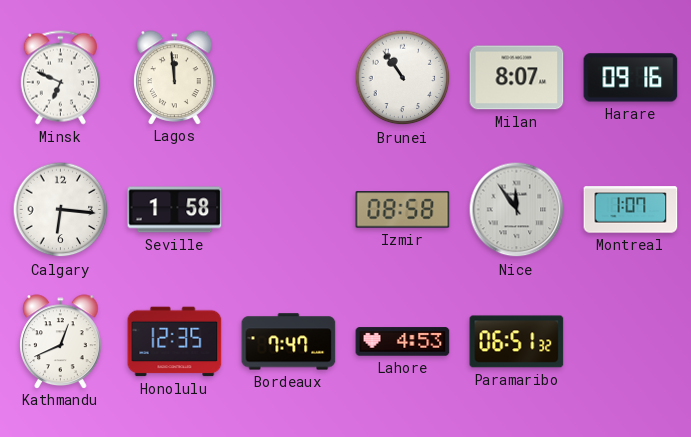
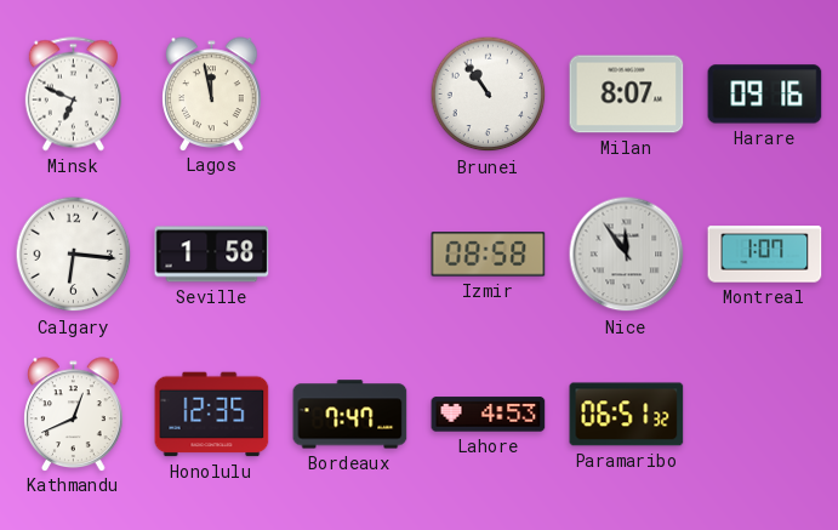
Lagos: 11:59 -> 11:58 (212, 93)
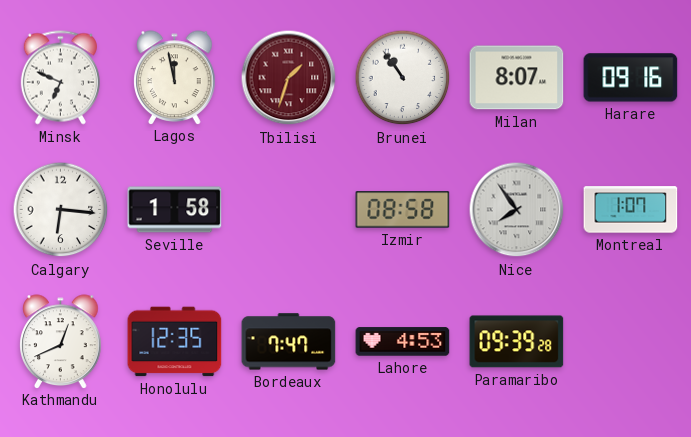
Tbilisi: none -> 1:33 (289, 78)
Nice: 11:54 -> 7:54 (517, 210)
Paramaribo: 06:51 -> 09:39 (517, 342)
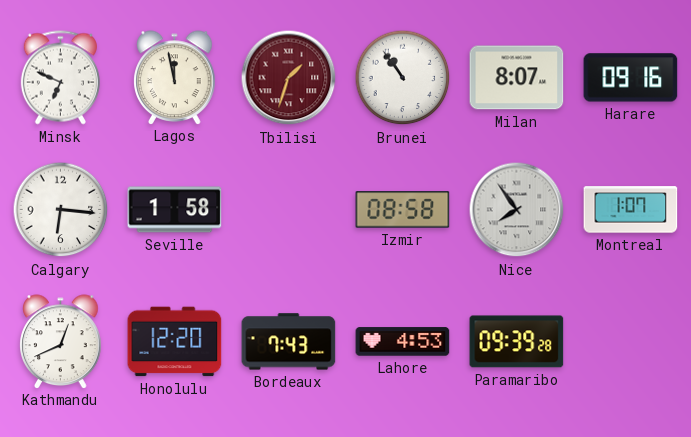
Honolulu: 12:35 -> 12:20 (175, 342)
Bordeaux: 7:47 -> 7:43 (289, 342)
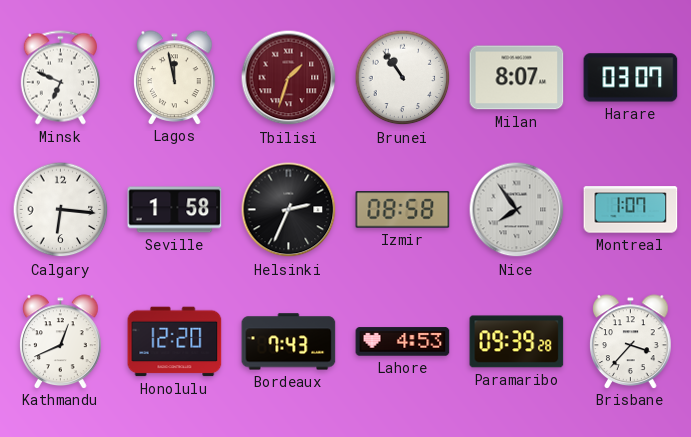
Harare: 09:16 -> 03:07 (631, 78)
Helsinki: none -> 2:34 (289, 210)
Brisbane: none -> 3:37 (631, 341)
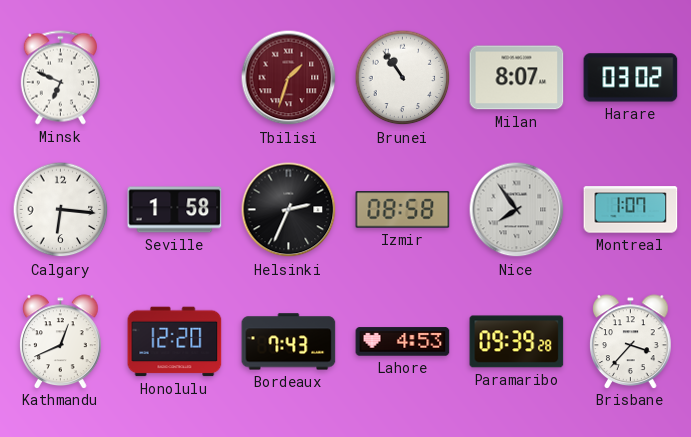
Lagos: 11:58 -> none (175, 77)
Harare: 03:07 -> 03:02 (631, 78)
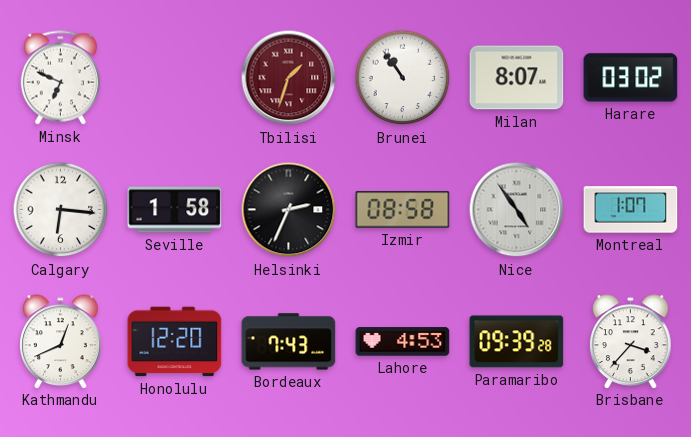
Nice: 7:54 -> 4:54 (517, 210)
